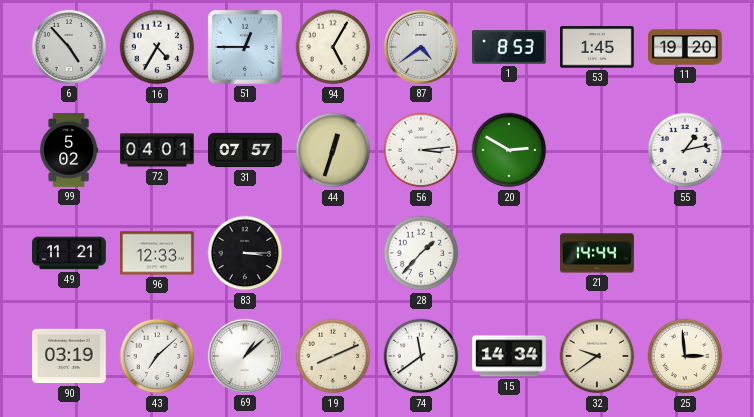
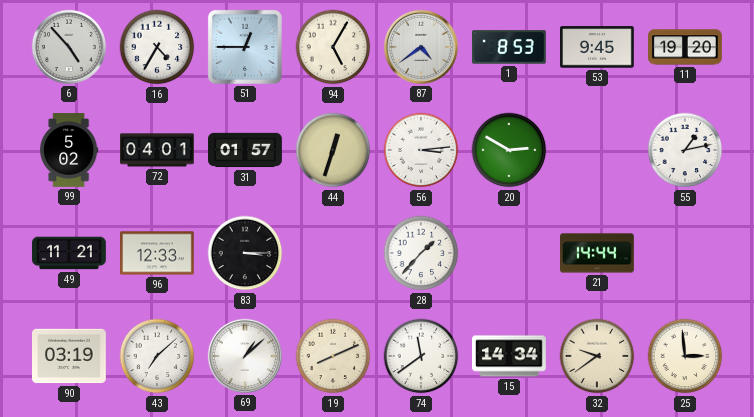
53: 1:45 -> 9:45 (598, 47)
31: 07:57 -> 01:57 (245, 150)
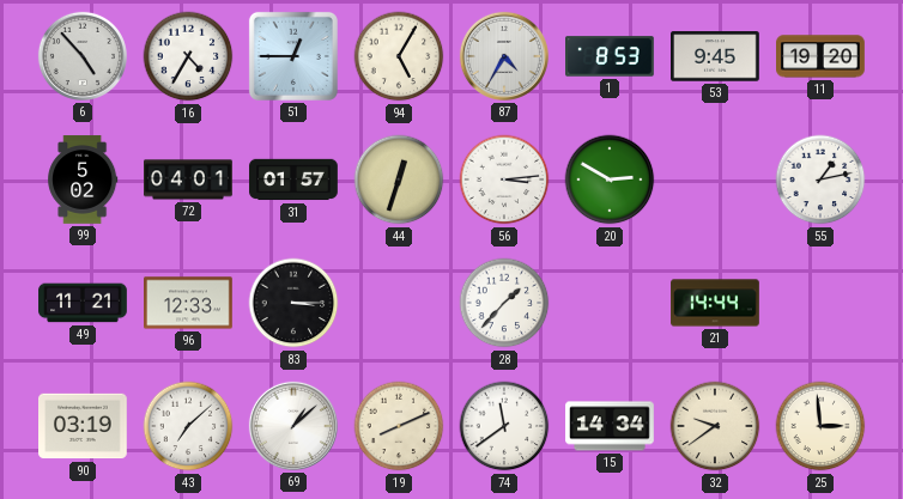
87: 4:39 -> 4:35 (504, 56)
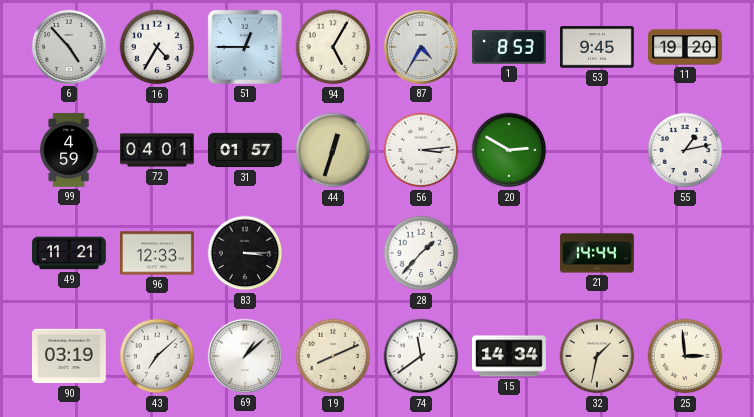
99: 5:02 -> 4:59 (69, 150)
32: 9:39 -> 1:32 (597, 356)
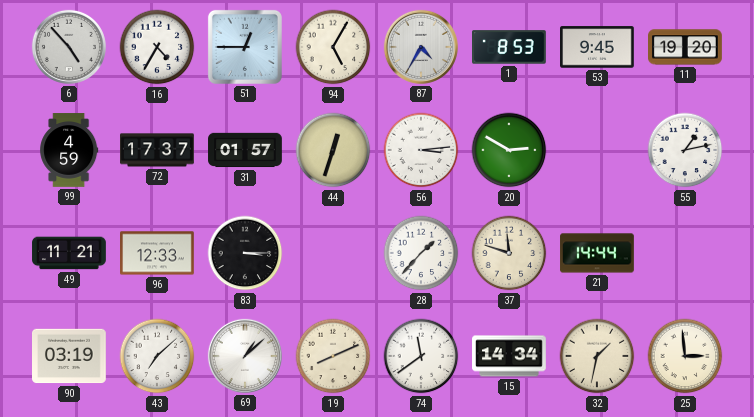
72: 04:01 -> 17:37 (157, 150)
37: none -> 11:48 (509, 253)
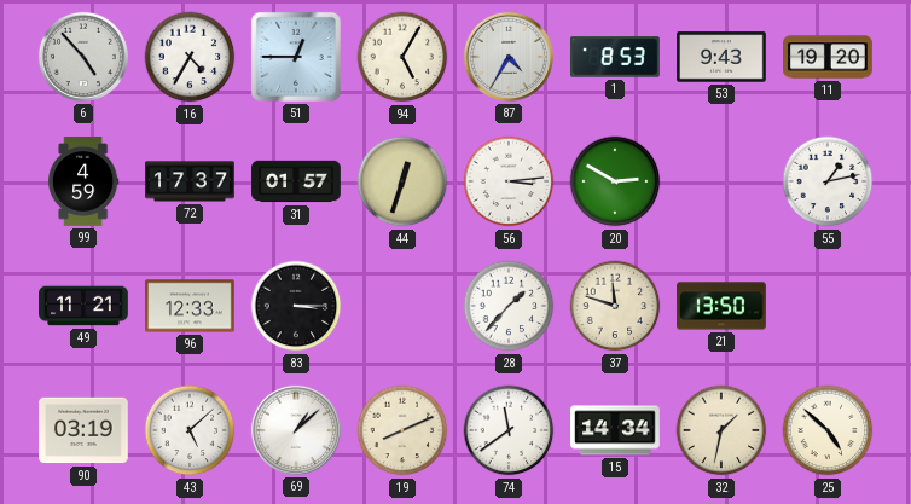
53: 9:45 -> 9:43 (723, 57)
21: 14:44 -> 13:50 (721, 306)
43: 7:08 -> 5:08 (190, 430)
25: 2:59 -> 4:52 (828, 430)
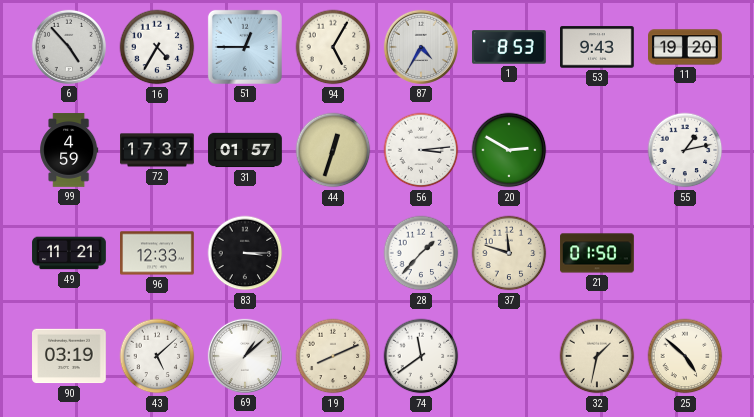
21: 13:50 -> 01:50 (597, 253)
15: 14:34 -> none (615, 430)
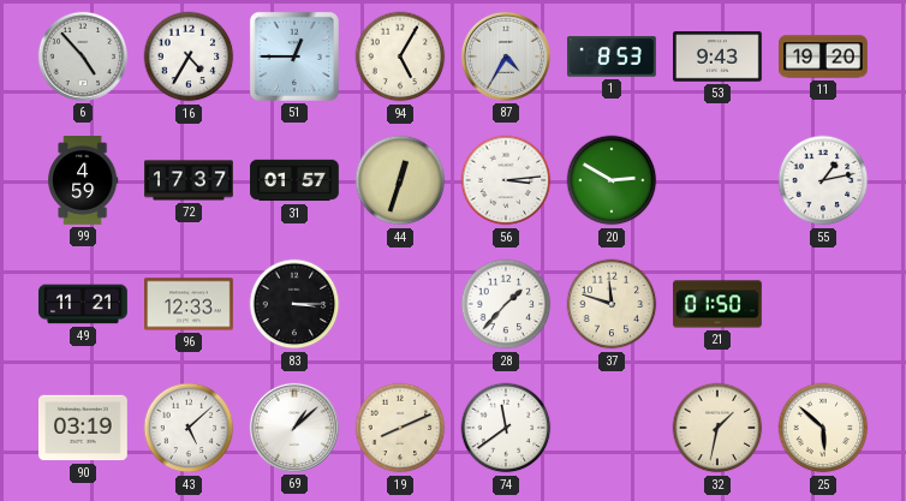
25: 4:52 -> 5:52 (823, 428)
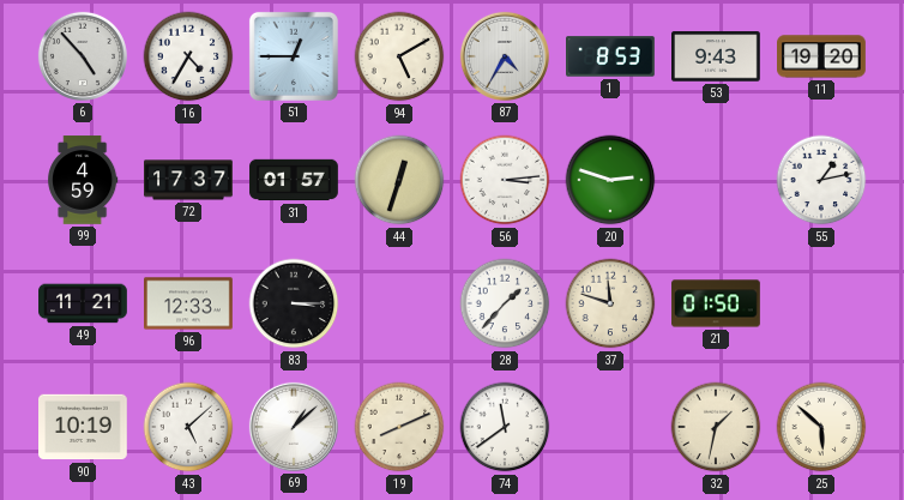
94: 5:05 -> 5:10 (399, 56)
20: 2:50 -> 2:48 (610, 180)
90: 03:19 -> 10:19 (84, 427)
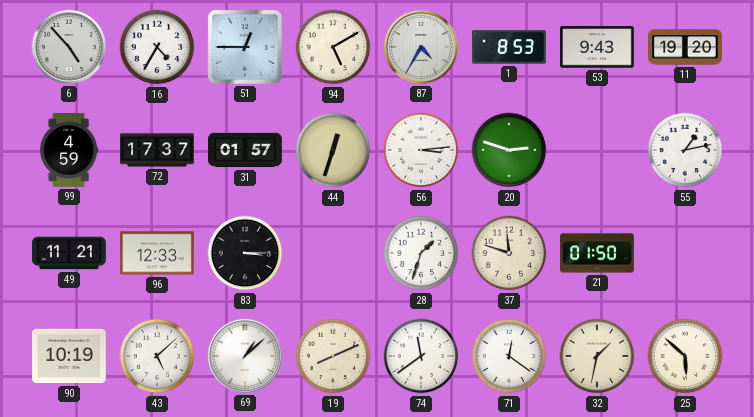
28: 1:37 -> 1:33 (421, 253)
71: none -> 12:21 (509, 356)
